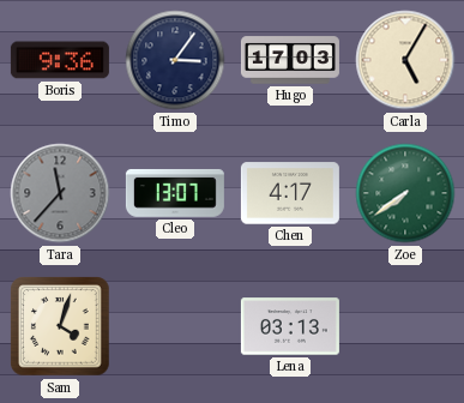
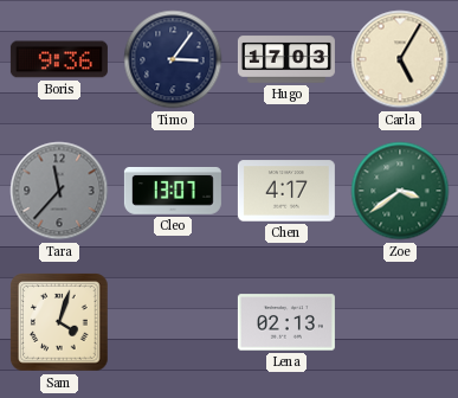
Zoe: 7:39 -> 3:39 (400, 191)
Lena: 03:13 -> 02:13 (286, 322)
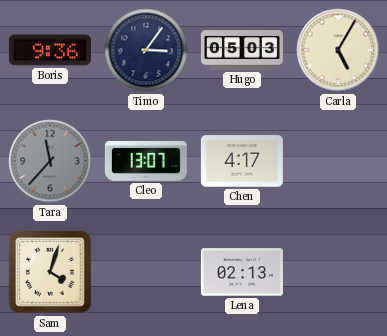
Hugo: 17:03 -> 05:03 (242, 50)
Zoe: 3:39 -> none (400, 191)
